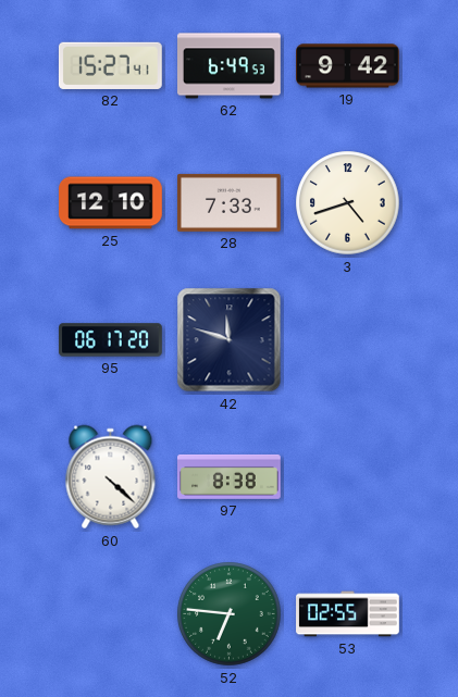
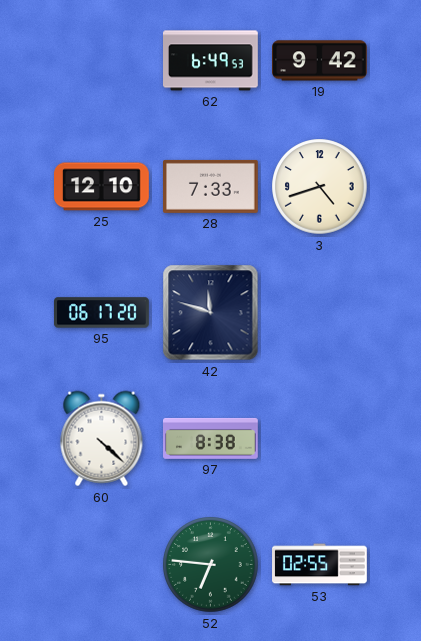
82: 15:27 -> none (110, 65)
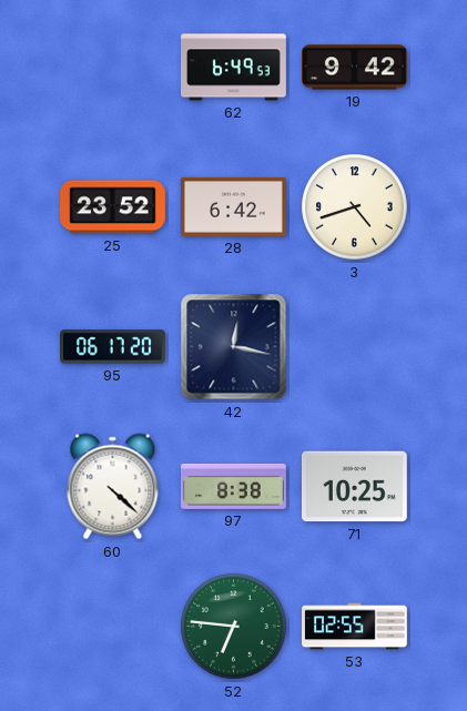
25: 12:10 -> 23:52 (113, 207)
28: 7:33 -> 6:42 (234, 206)
42: 11:48 -> 12:17 (234, 347)
71: none -> 10:25 (354, 487)
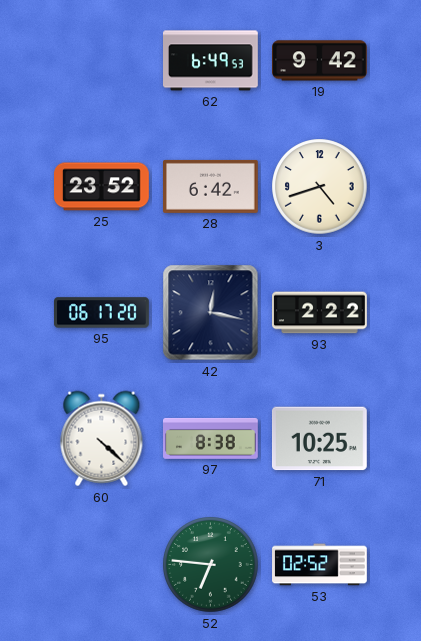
93: none -> 2:22 (320, 313)
53: 02:55 -> 02:52 (320, 565)
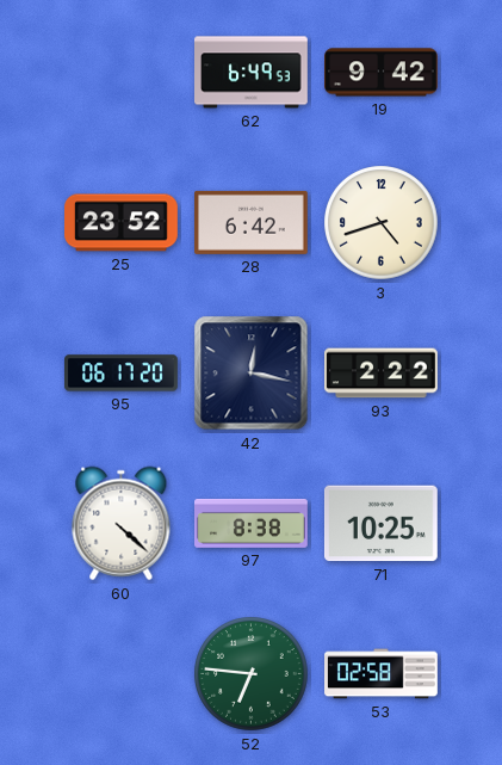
53: 02:52 -> 02:58 (382, 674)
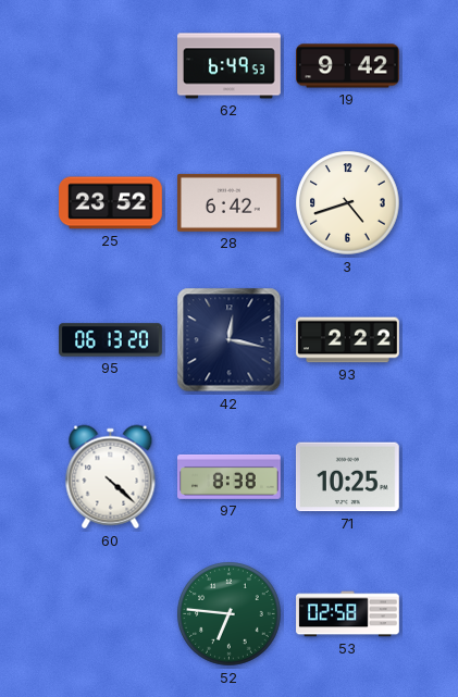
95: 06:17 -> 06:13 (111, 340)
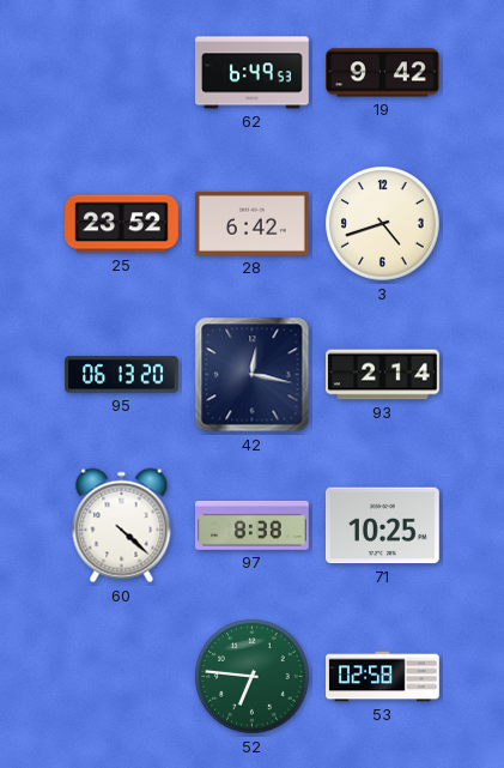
93: 2:22 -> 2:14 (383, 375)
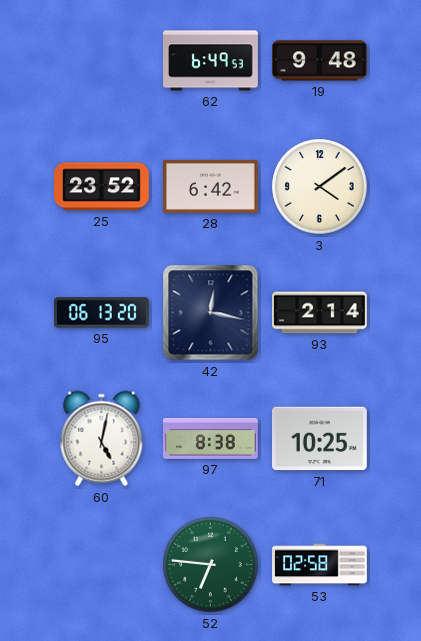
19: 9:42 -> 9:48 (320, 61)
3: 4:42 -> 4:09 (320, 187)
60: 4:22 -> 5:02 (102, 439)
